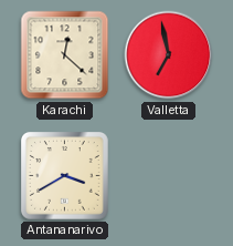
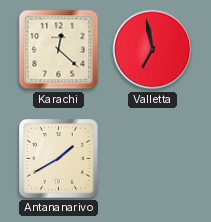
Antananarivo: 3:40 -> 1:40 (59, 159)
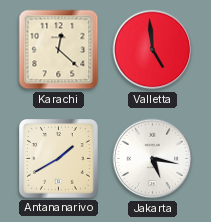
Valletta: 6:58 -> 4:59 (153, 50)
Jakarta: none -> 5:17 (153, 159)
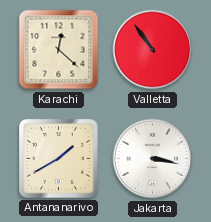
Valletta: 4:59 -> 10:54 (153, 50)
Jakarta: 5:17 -> 3:17 (153, 159)
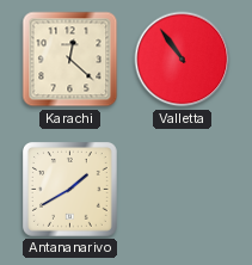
Jakarta: 3:17 -> none (153, 159)
